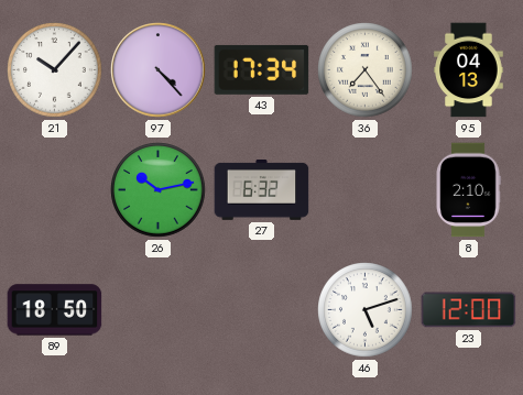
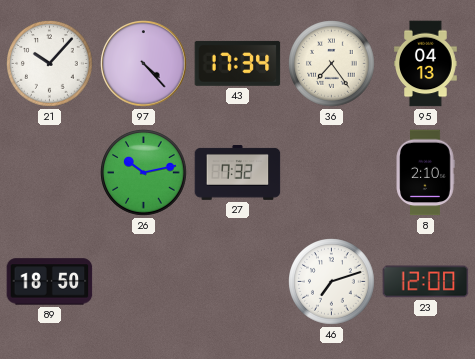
27: 6:32 -> 7:32 (238, 173)
46: 5:12 -> 7:12 (332, 282)
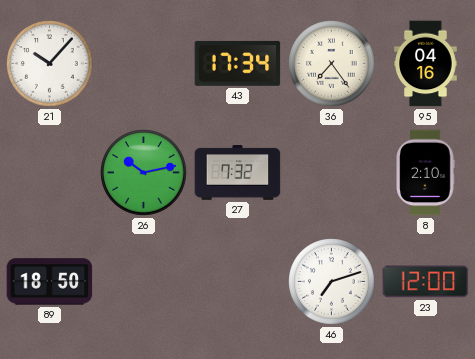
97: 4:23 -> none (144, 64)
95: 04:13 -> 04:16 (426, 64)
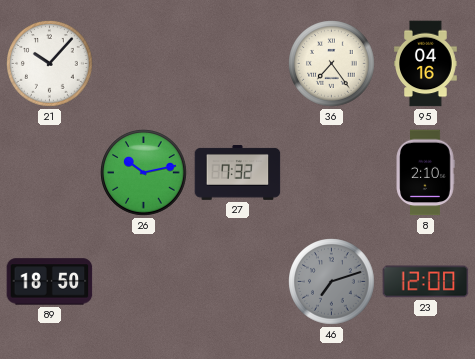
43: 17:34 -> none (238, 63)
46 dial: white -> grey (332, 282)
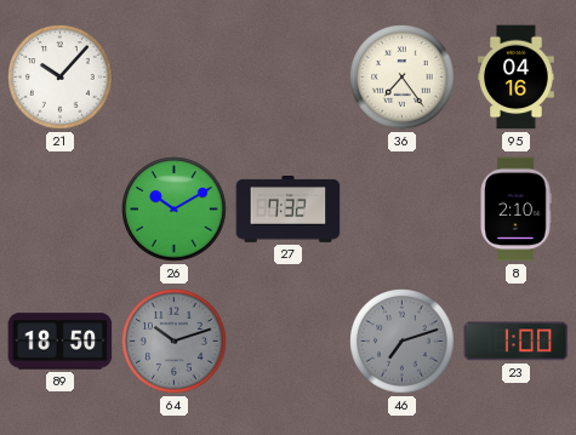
26: 10:13 -> 10:10 (175, 210)
64: none -> 10:12 (175, 342)
23: 12:00 -> 1:00 (517, 342)
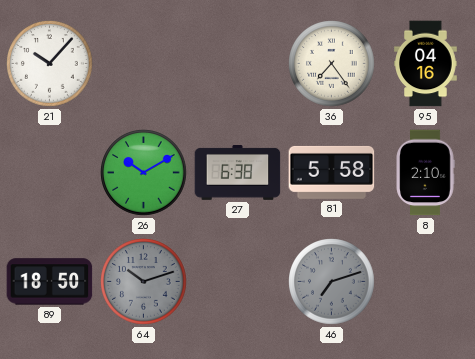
27: 7:32 -> 6:38 (238, 173)
81: none -> 5:58 (332, 172)
23: 1:00 -> none (517, 342)
